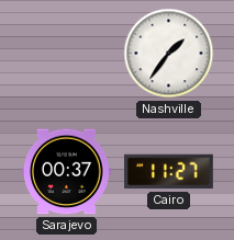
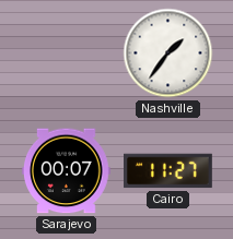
Sarajevo: 00:37 -> 00:07 (67, 171)
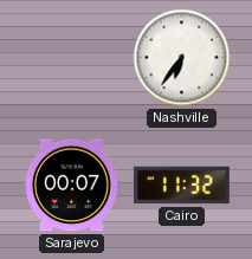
Nashville: 1:36 -> 6:36 (182, 58)
Cairo: 11:27 -> 11:32 (182, 186)
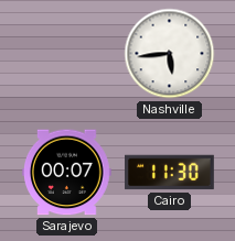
Nashville: 6:36 -> 5:44 (170, 54)
Cairo: 11:32 -> 11:30 (170, 173)
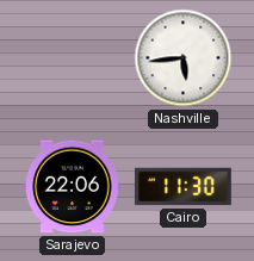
Sarajevo: 00:07 -> 22:06 (73, 187)
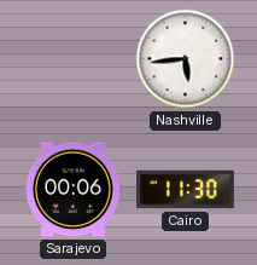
Sarajevo: 22:06 -> 00:06 (74, 190)
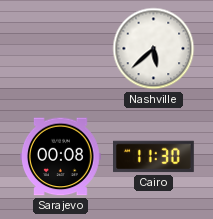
Nashville: 5:44 -> 5:38 (154, 49)
Sarajevo: 00:06 -> 00:08 (61, 157)
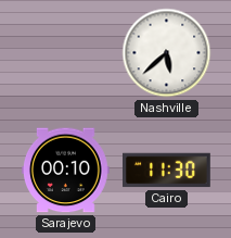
Sarajevo: 00:08 -> 00:10 (66, 171)
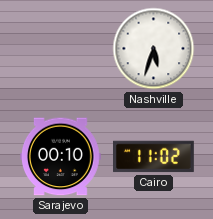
Nashville: 5:38 -> 5:33 (154, 49)
Cairo: 11:30 -> 11:02 (154, 157)
